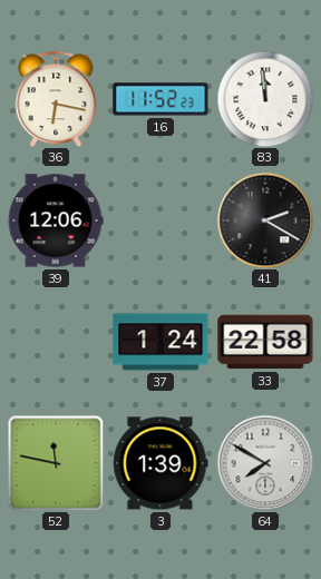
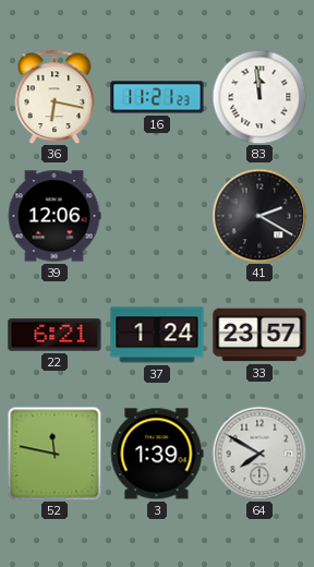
16: 11:52 -> 11:21 (157, 97)
22: none -> 6:21 (55, 335)
33: 22:58 -> 23:57 (259, 335)
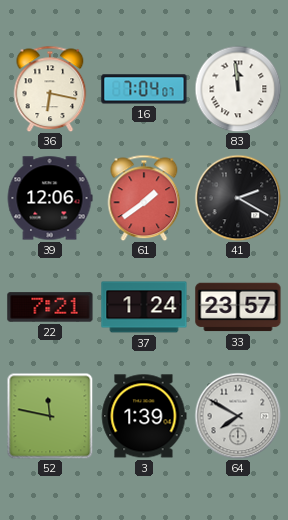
16: 11:21 -> 7:04 (144, 89)
61: none -> 1:39 (144, 198)
22: 6:21 -> 7:21 (50, 307)
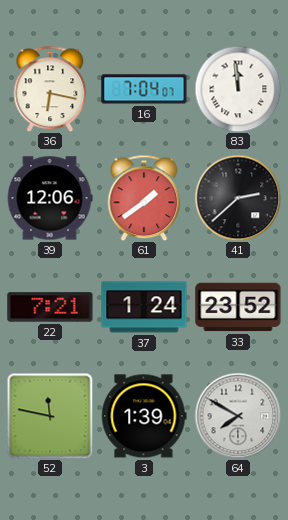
41: 2:20 -> 2:38 (238, 198)
33: 23:57 -> 23:52 (238, 307)
